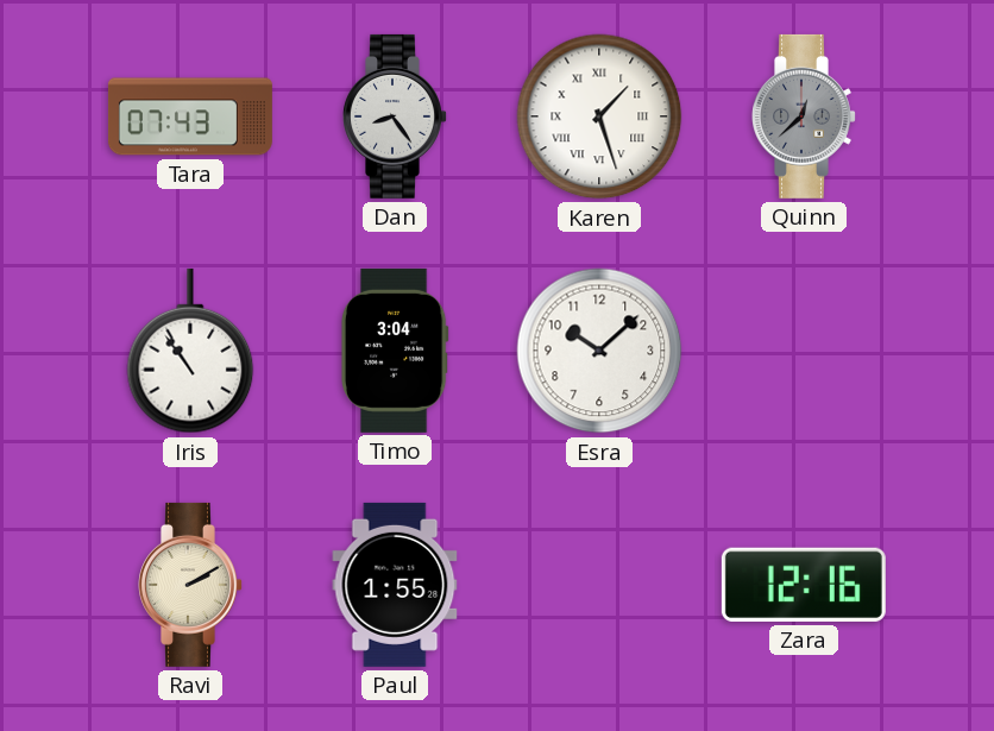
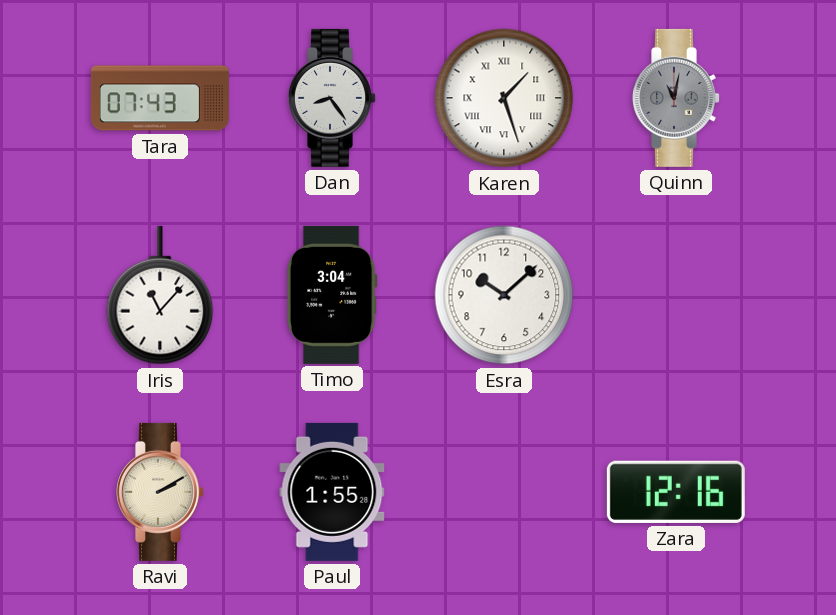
Quinn: 12:38 -> 11:02 (677, 98)
Iris: 10:54 -> 11:07 (160, 295)
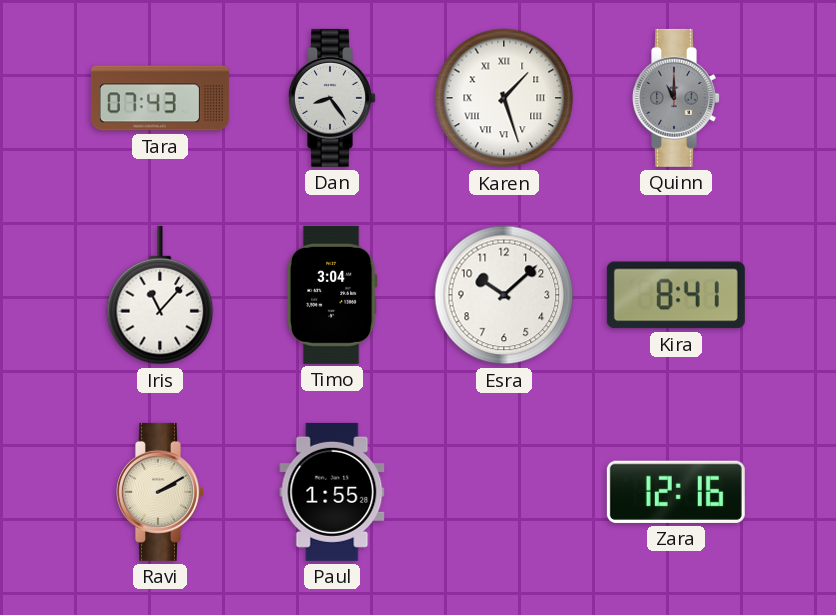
Quinn: 11:02 -> 11:00 (677, 98)
Kira: none -> 8:41 (676, 295)
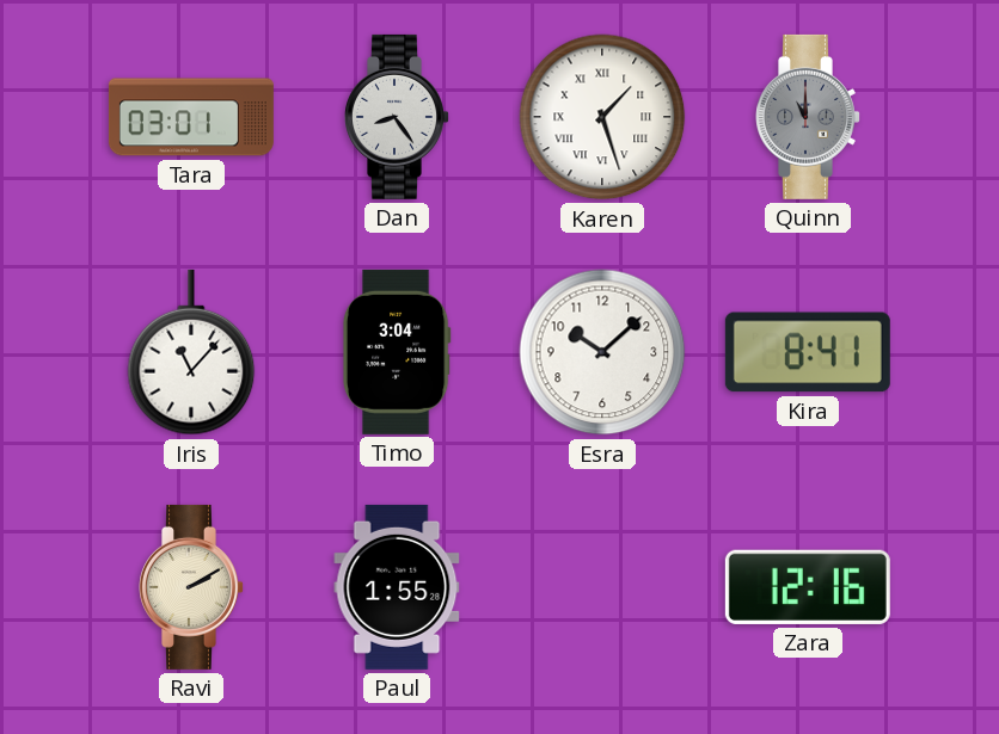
Tara: 07:43 -> 03:01 (191, 117)
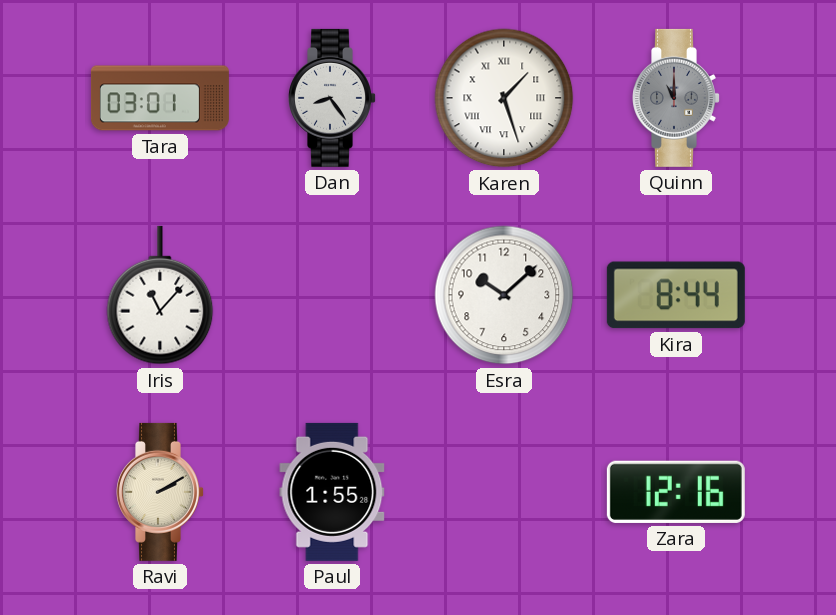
Timo: 3:04 -> none (397, 352)
Kira: 8:41 -> 8:44 (676, 295)
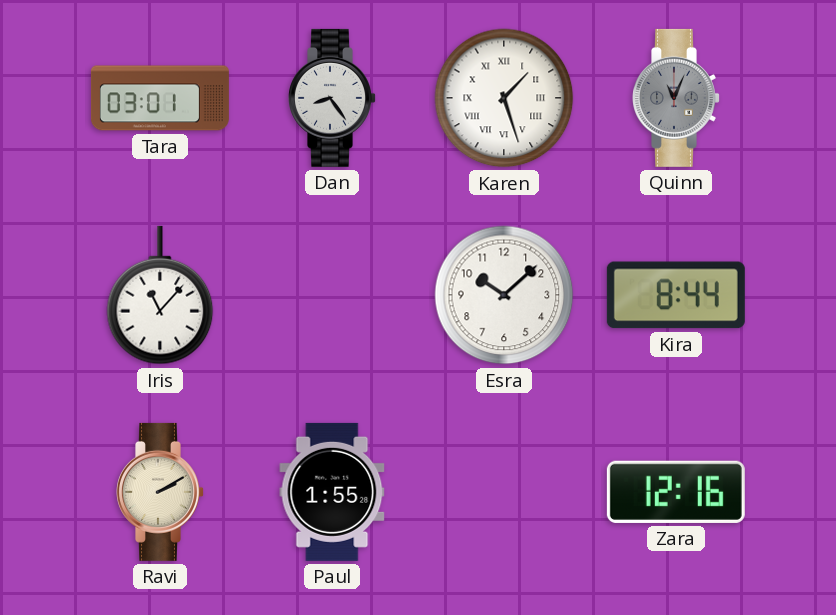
Quinn: 11:00 -> 11:04 (677, 98)
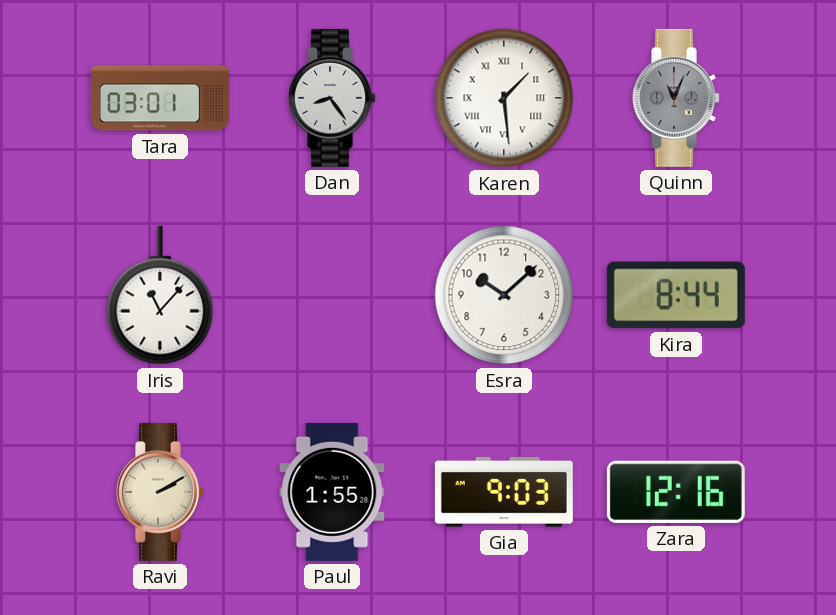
Karen: 1:27 -> 1:29 (504, 98)
Gia: none -> 9:03 (504, 492)
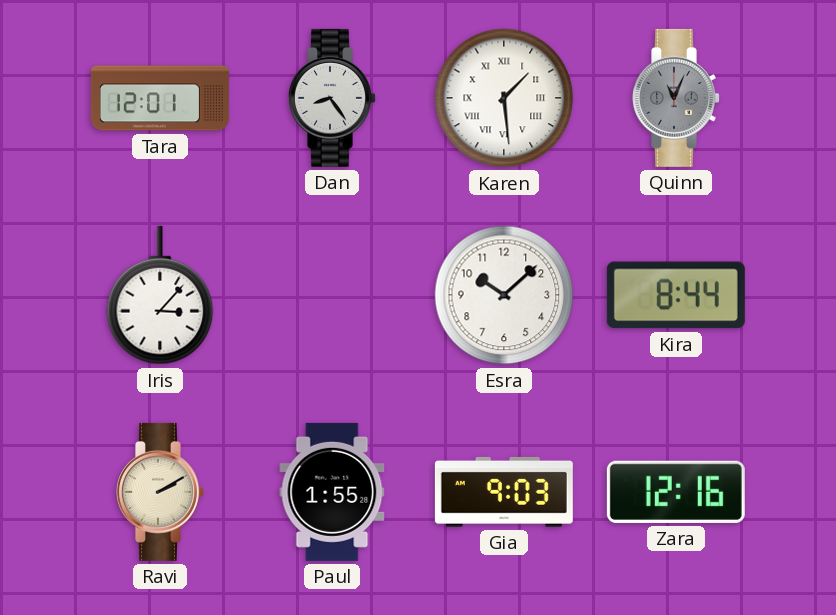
Tara: 03:01 -> 12:01 (160, 98)
Iris: 11:07 -> 3:07 (160, 295)
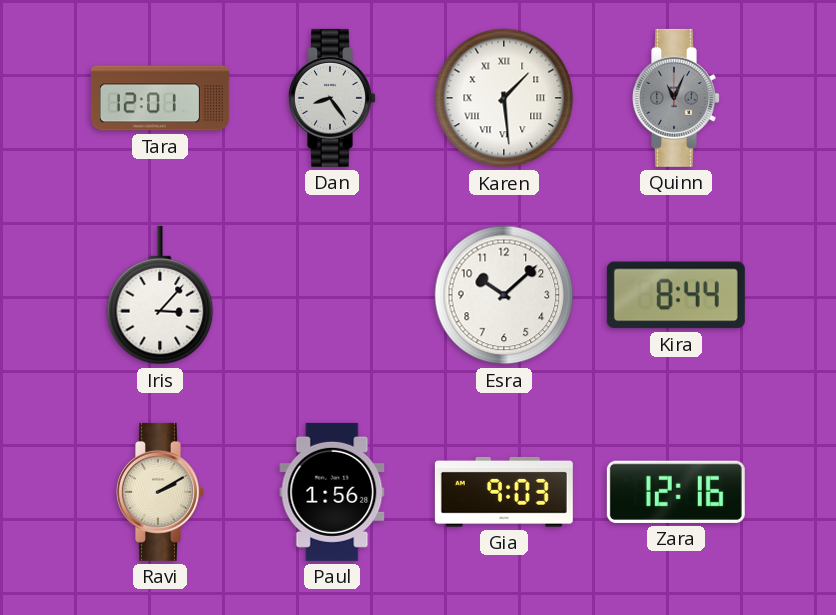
Paul: 1:55 -> 1:56 (332, 492)
